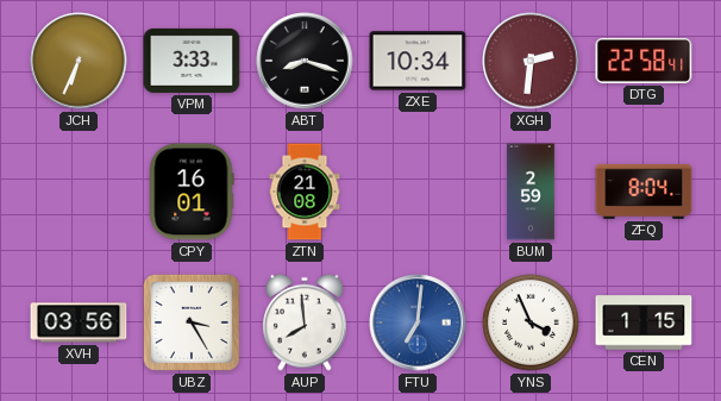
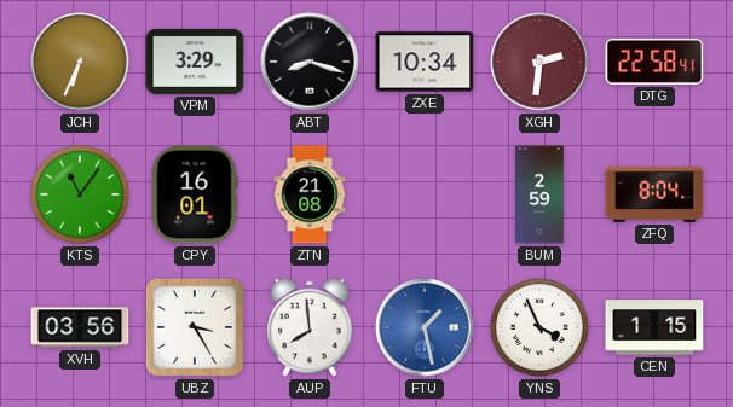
VPM: 3:33 -> 3:29 (195, 62)
KTS: none -> 11:06 (80, 194)
FTU: 7:01 -> 1:28 (425, 327)
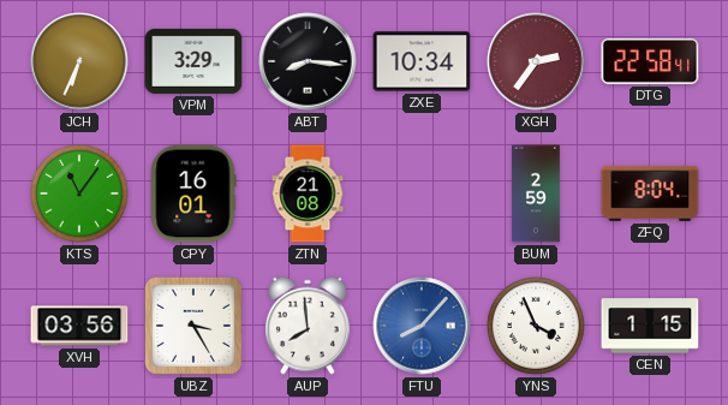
ABT: 8:18 -> 8:16 (308, 61)
XGH: 2:31 -> 2:36 (536, 61)
FTU: 1:28 -> 8:07 (422, 326)
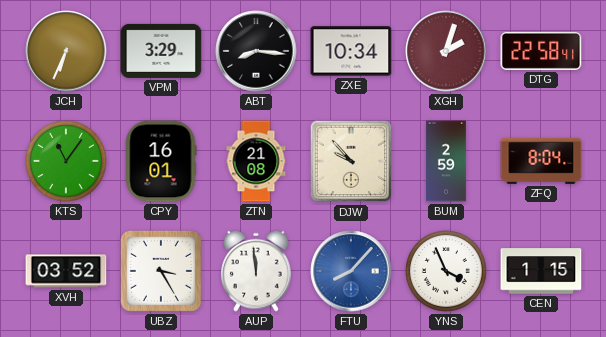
XGH: 2:36 -> 2:03 (446, 51)
DJW: none -> 9:53 (351, 161)
XVH: 03:56 -> 03:52 (66, 271)
AUP: 7:59 -> 11:59 (257, 271)
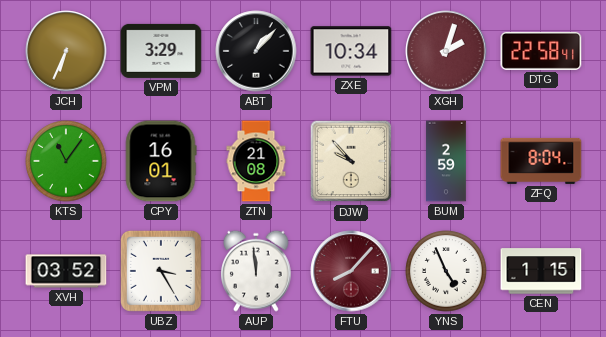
ABT: 8:16 -> 1:07 (256, 51)
FTU dial: blue -> burgundy (351, 271)
YNS: 3:56 -> 4:56 (446, 271)
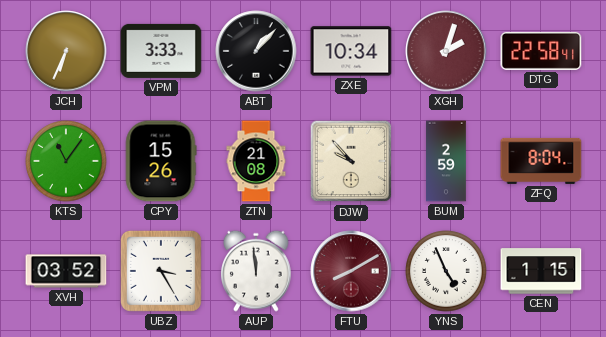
VPM: 3:29 -> 3:33 (161, 51)
CPY: 16:01 -> 15:26 (161, 161)
FTU: 8:07 -> 8:10 (351, 271)
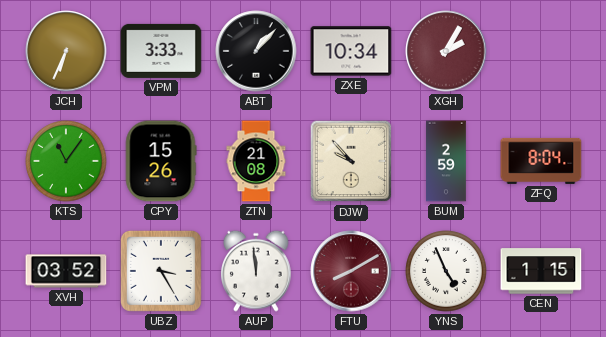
XGH: 2:03 -> 2:05 (446, 51)
DTG: 22:58 -> none (541, 51)
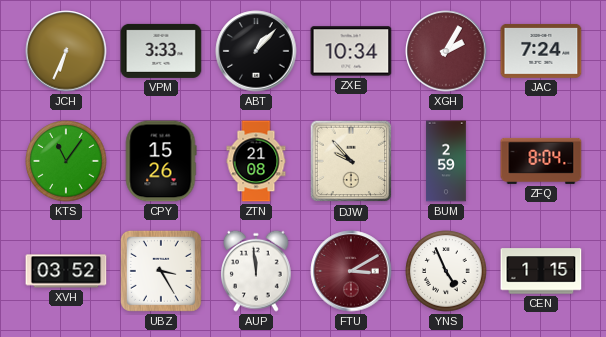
JAC: none -> 7:24 (541, 51)
FTU: 8:10 -> 3:10 (351, 271)
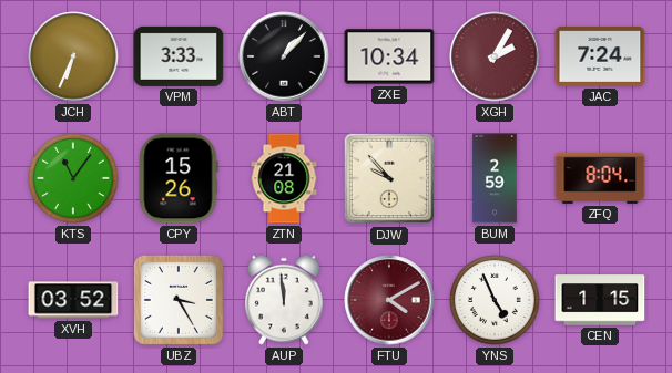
FTU: 3:10 -> 4:10 (389, 300)
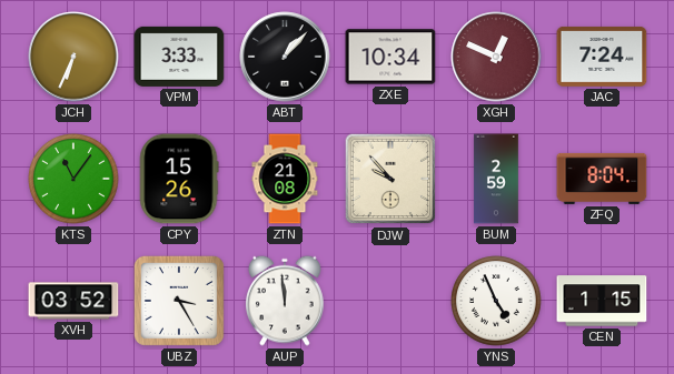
XGH: 2:05 -> 12:49 (496, 57)
FTU: 4:10 -> none (389, 300)
